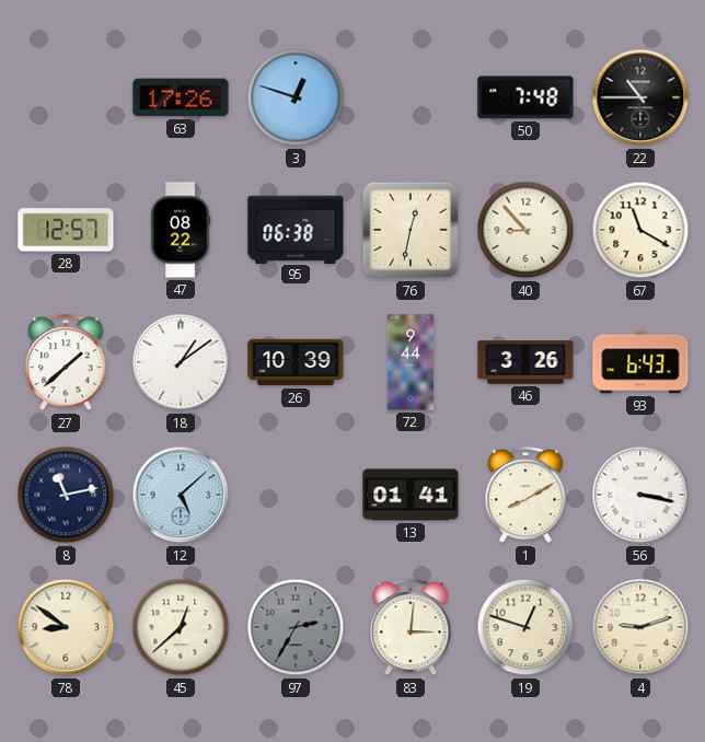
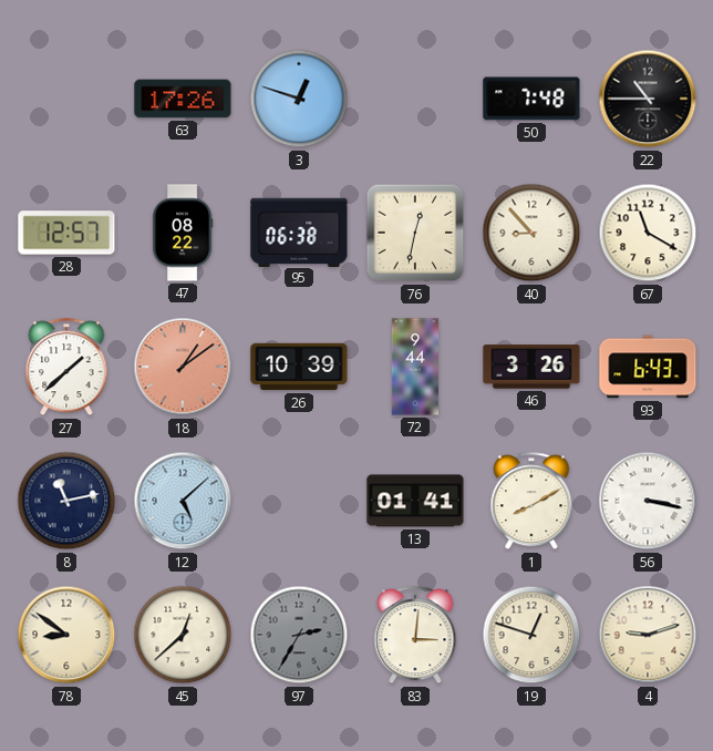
18 dial: white -> salmon (183, 367)
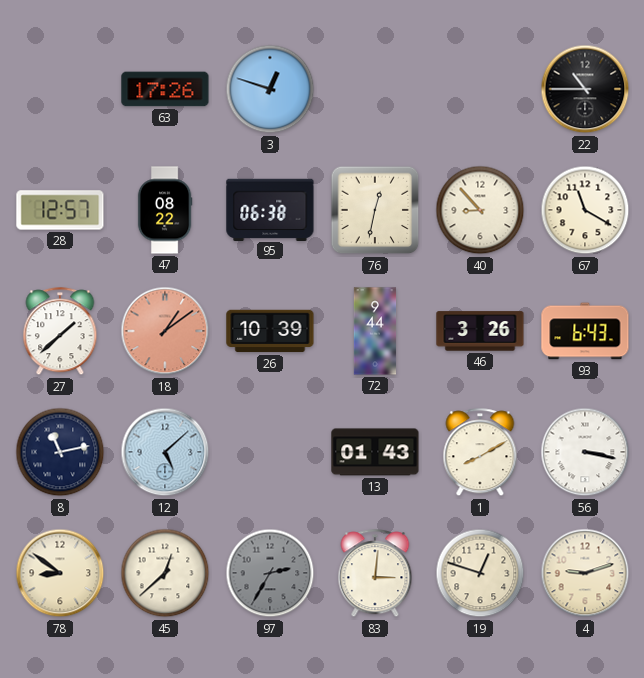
50: 7:48 -> none (531, 99)
13: 01:41 -> 01:43 (375, 452)
